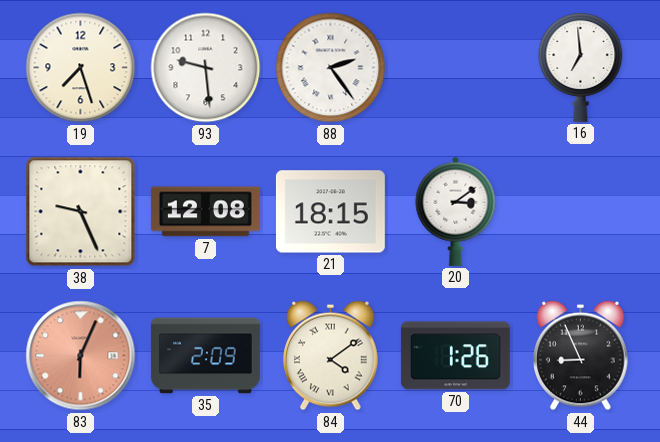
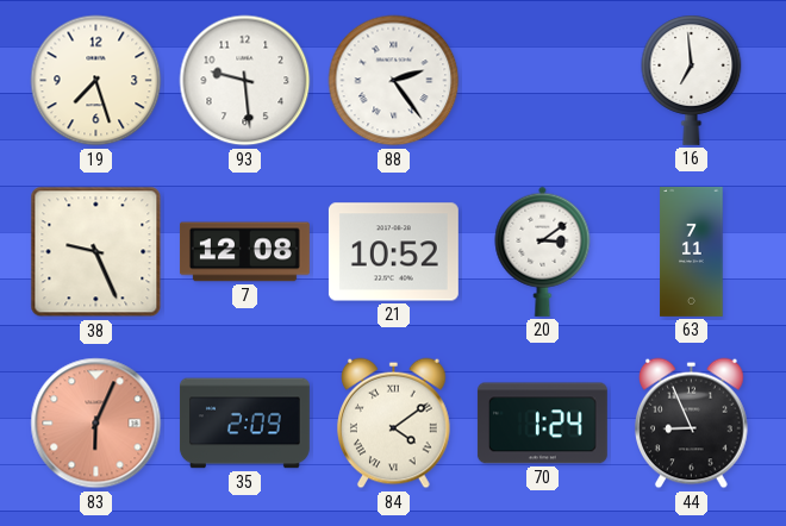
21: 18:15 -> 10:52 (393, 252)
63: none -> 7:11 (692, 251)
70: 1:26 -> 1:24 (542, 424)
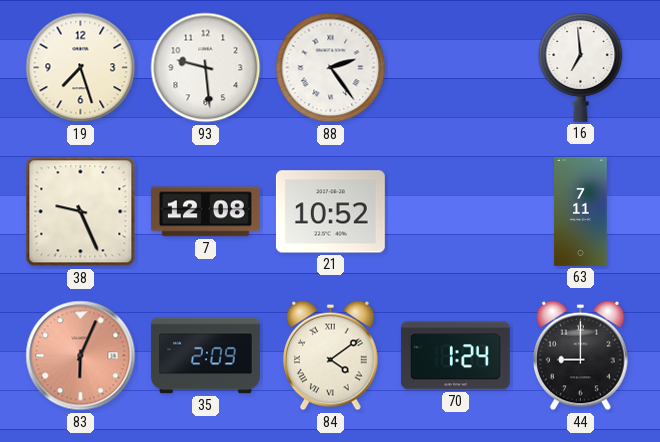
20: 3:09 -> none (543, 251)
44: 8:56 -> 9:00 (581, 356)
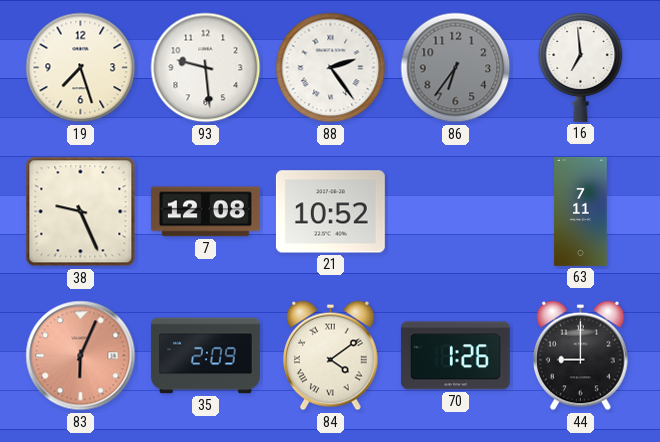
86: none -> 6:36 (456, 68)
70: 1:24 -> 1:26 (455, 356)
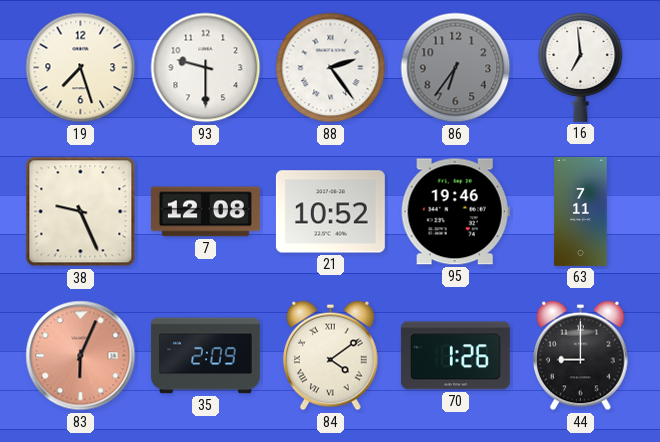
93: 9:29 -> 9:30 (206, 68)
95: none -> 19:46 (455, 212)
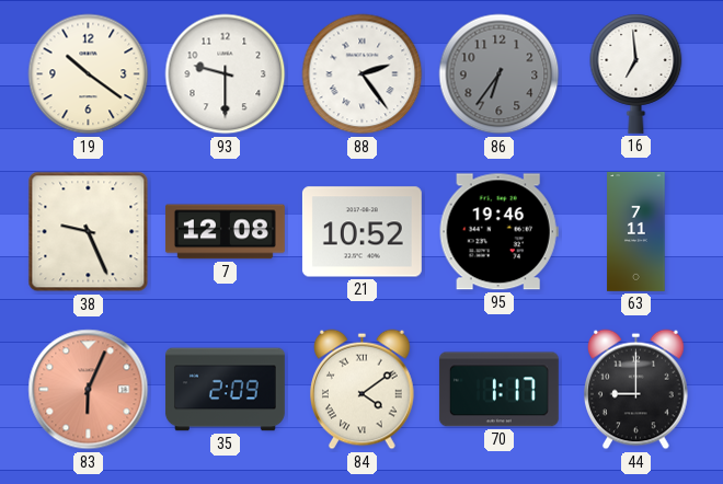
19: 7:27 -> 10:21 (89, 74)
70: 1:26 -> 1:17 (498, 390)
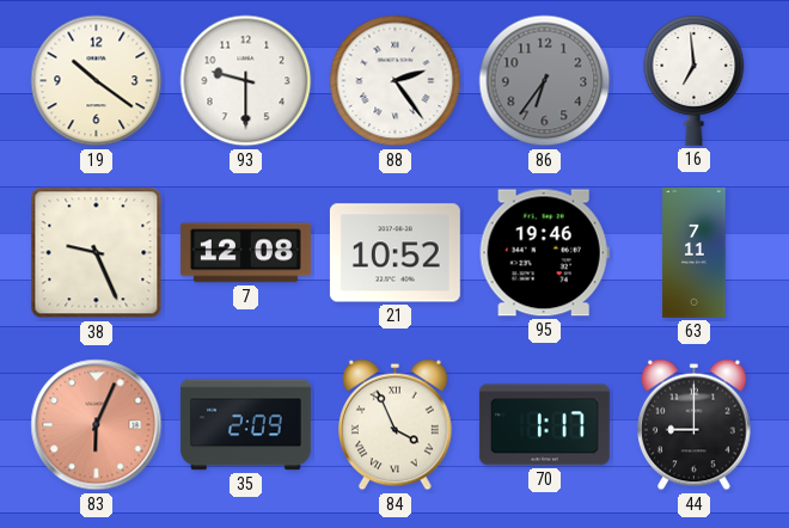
84: 4:09 -> 3:56 (396, 425)
